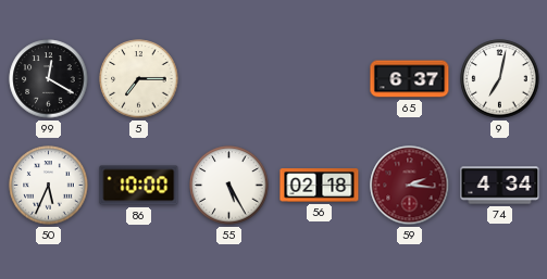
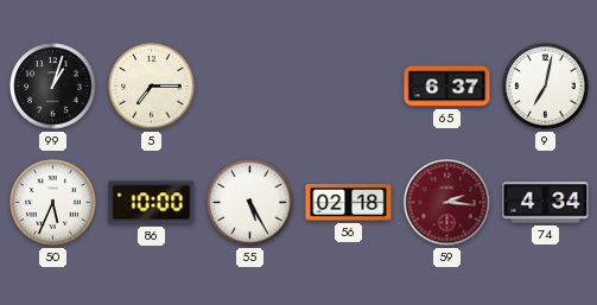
99: 12:20 -> 1:03 (53, 87)
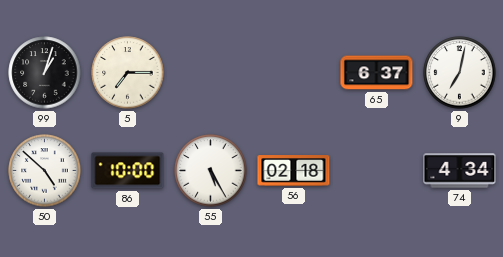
50: 5:34 -> 4:52 (45, 171)
59: 2:16 -> none (447, 203)
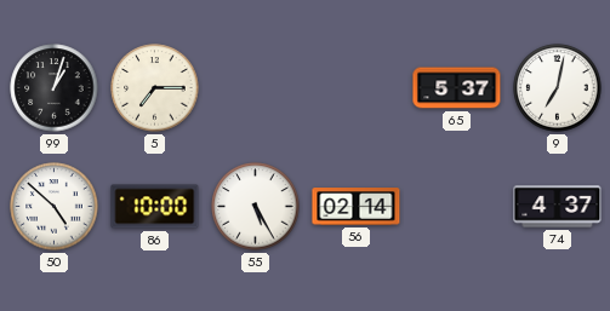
65: 6:37 -> 5:37 (457, 88)
56: 02:18 -> 02:14 (357, 207)
74: 4:34 -> 4:37 (558, 207)
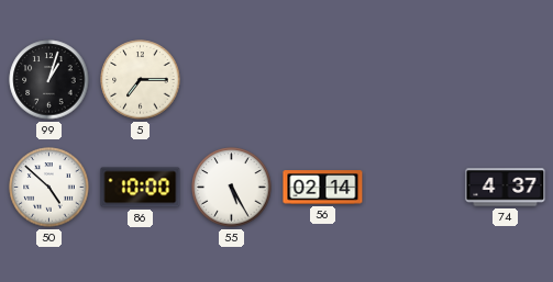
65: 5:37 -> none (457, 88)
9: 7:02 -> none (558, 88)
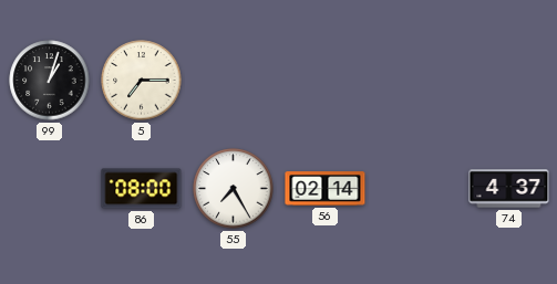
50: 4:52 -> none (49, 188)
86: 10:00 -> 08:00 (142, 189)
55: 5:25 -> 7:25 (234, 189)
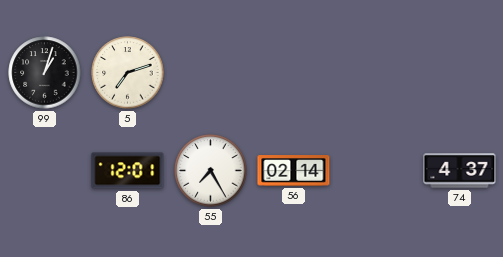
5: 7:15 -> 7:12 (128, 73)
86: 08:00 -> 12:01 (128, 171)
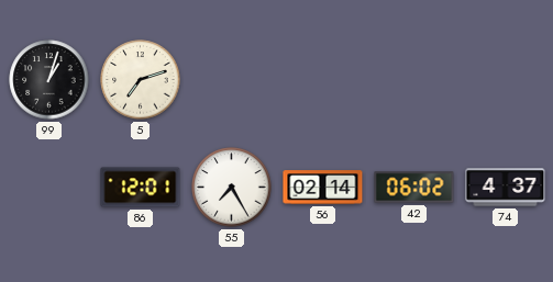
42: none -> 06:02 (414, 188)
